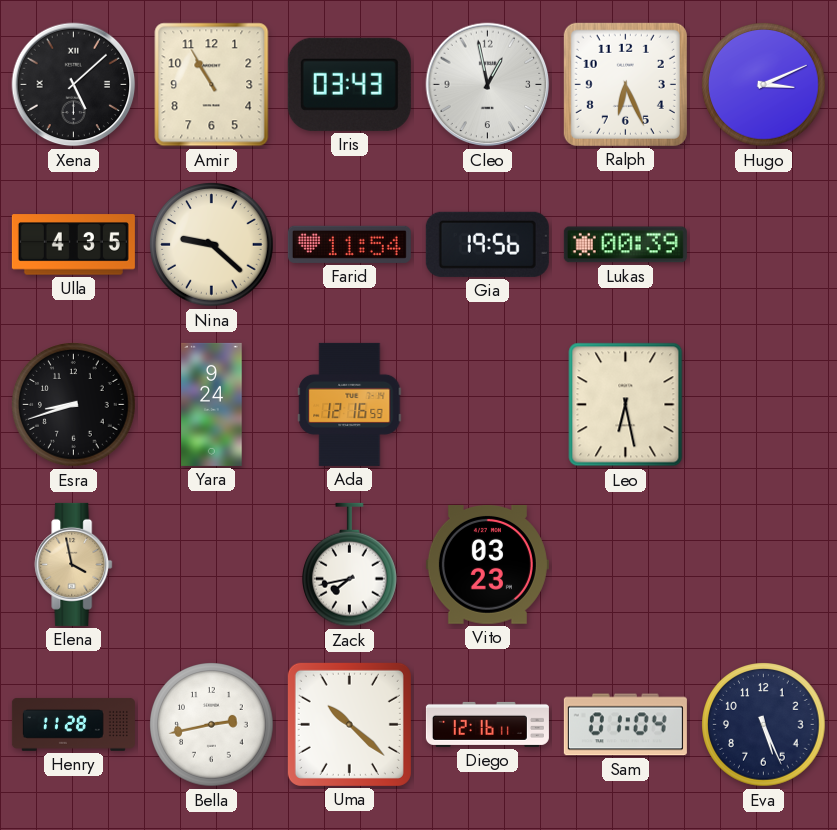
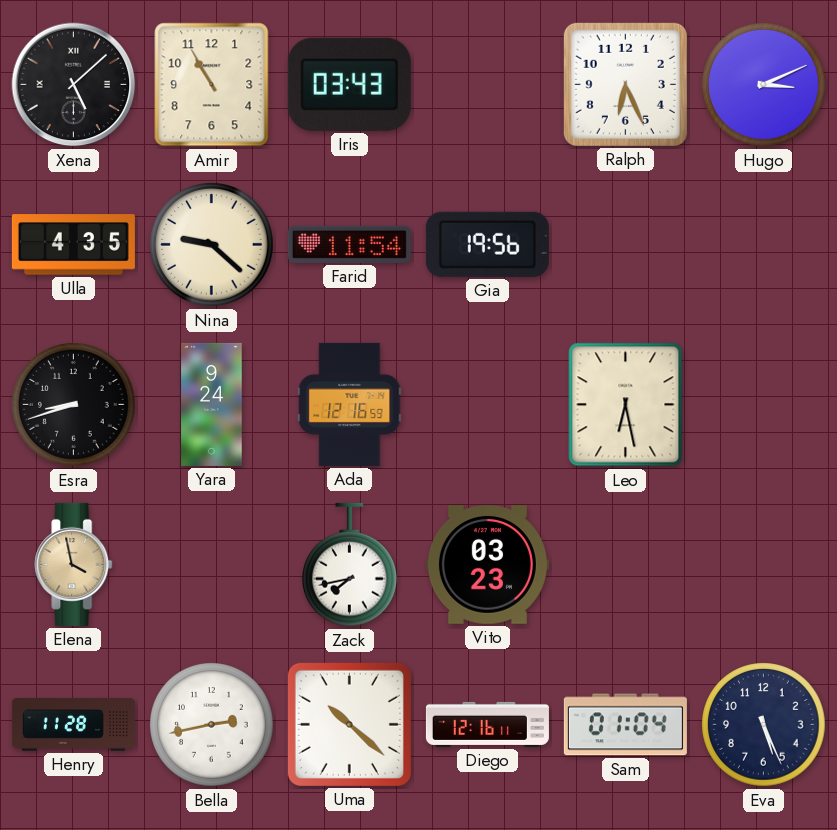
Cleo: 12:58 -> none (488, 85)
Lukas: 00:39 -> none (625, 245)
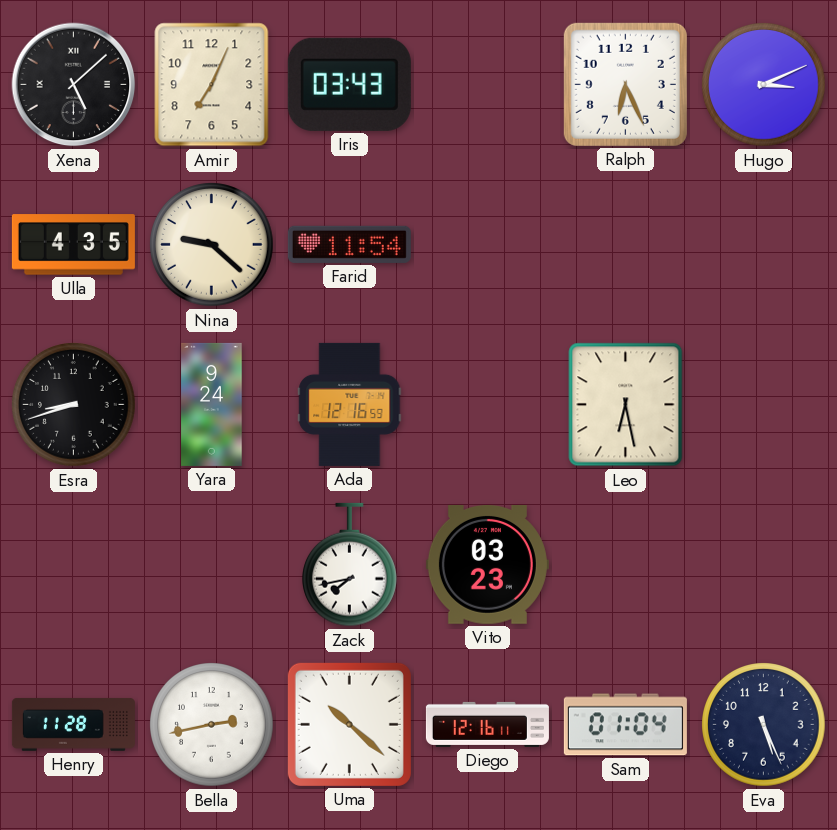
Amir: 10:55 -> 7:04 (212, 85)
Gia: 19:56 -> none (487, 244)
Elena: 3:58 -> none (74, 564)
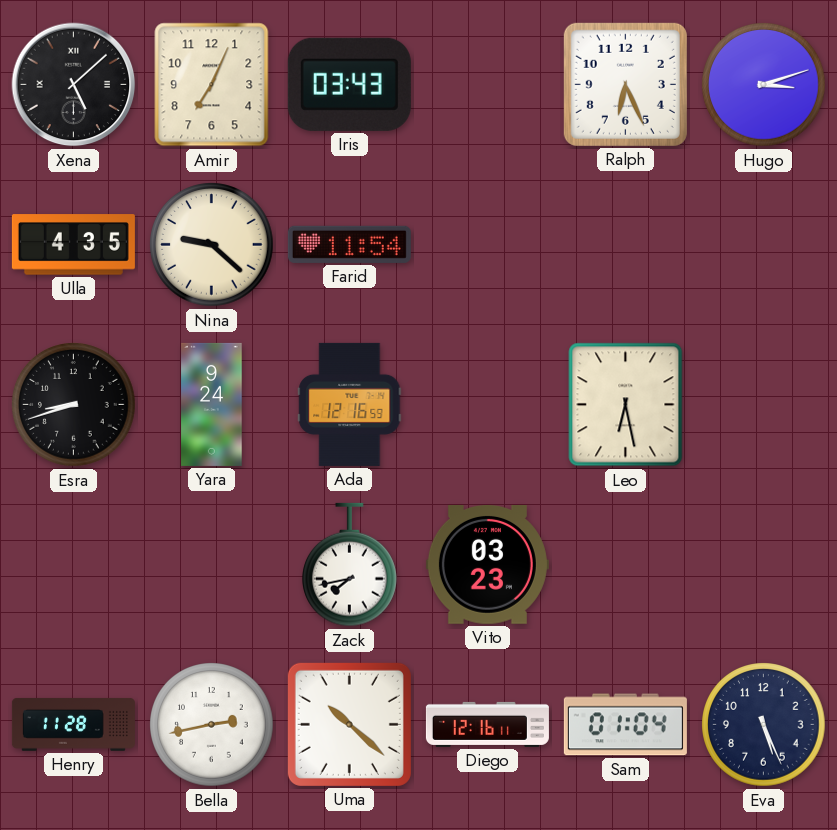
Hugo: 3:11 -> 3:12 (764, 85)
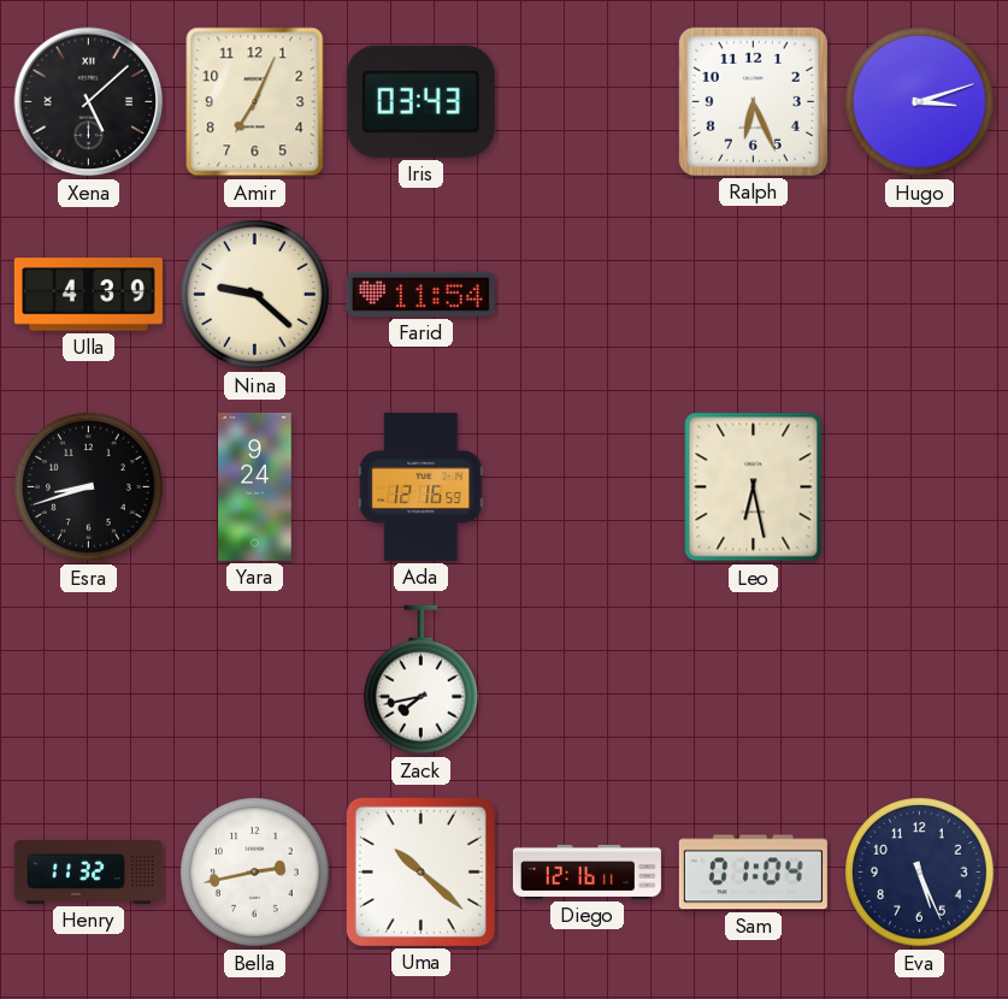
Ulla: 4:35 -> 4:39 (88, 295)
Vito: 03:23 -> none (487, 565)
Henry: 11:28 -> 11:32 (88, 871)
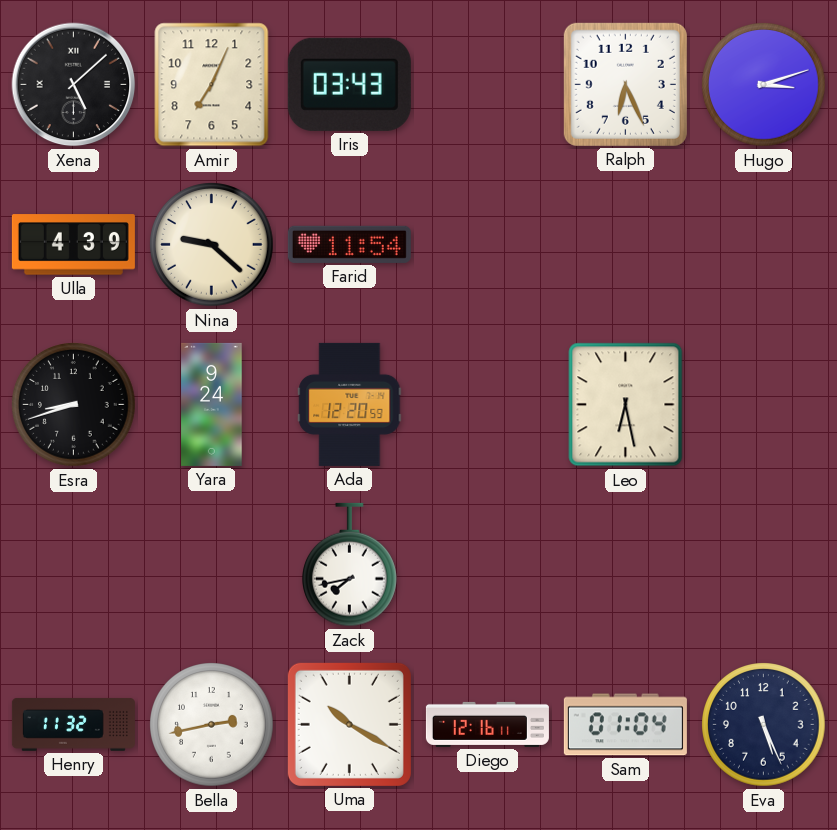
Ada: 12:16 -> 12:20 (350, 404)
Uma: 10:22 -> 10:20 (349, 724)
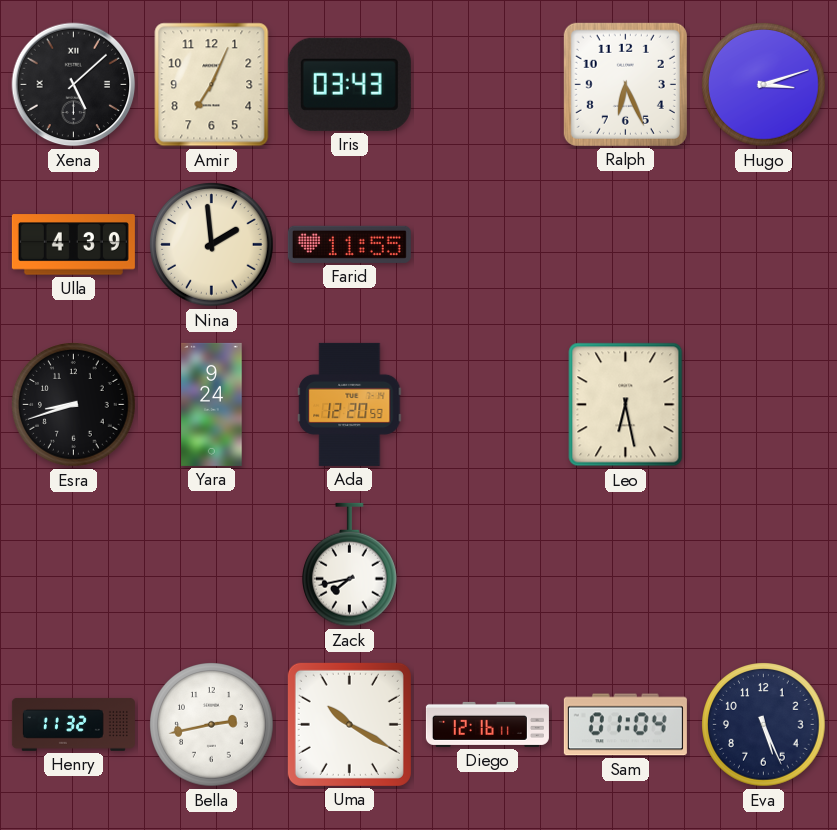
Nina: 9:22 -> 1:59 (212, 245)
Farid: 11:54 -> 11:55 (349, 244)
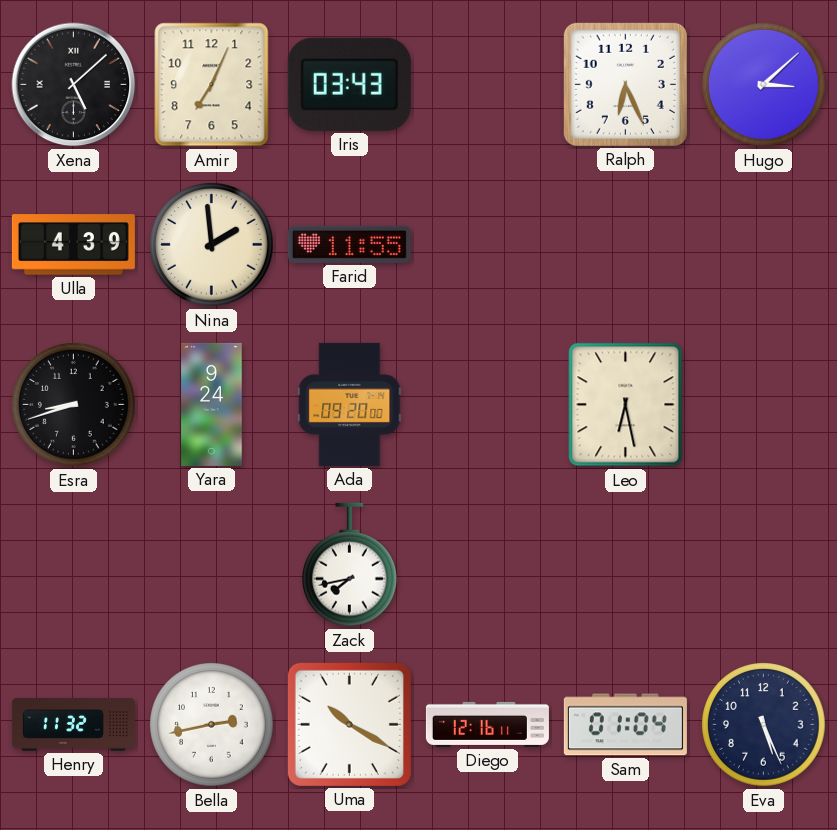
Hugo: 3:12 -> 3:08 (764, 85)
Ada: 12:20 -> 09:20 (350, 404)
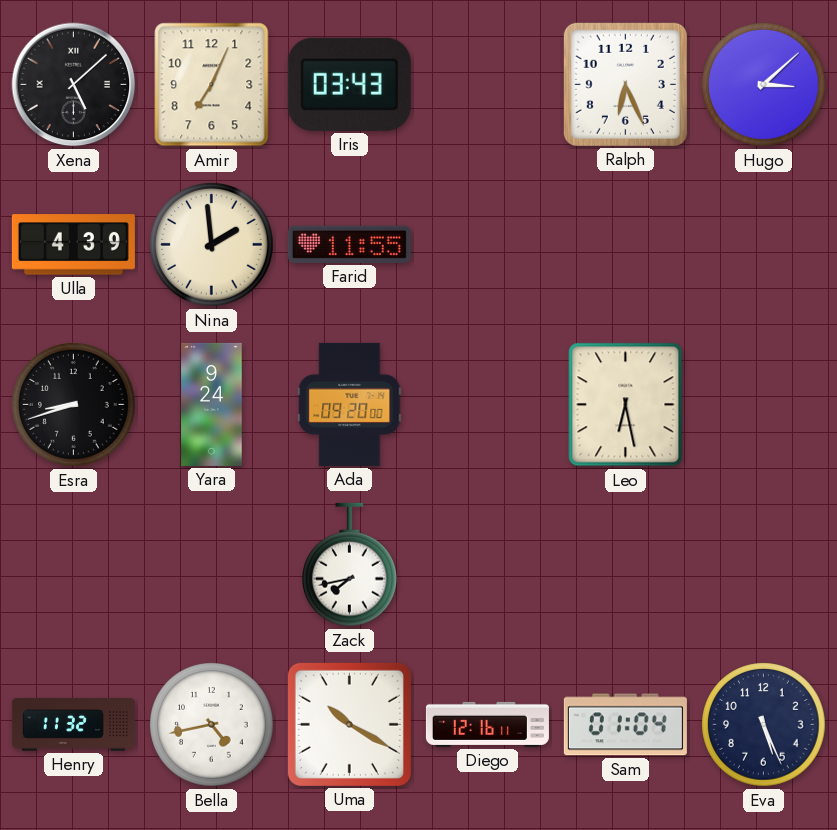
Bella: 2:43 -> 4:43 (212, 725)
